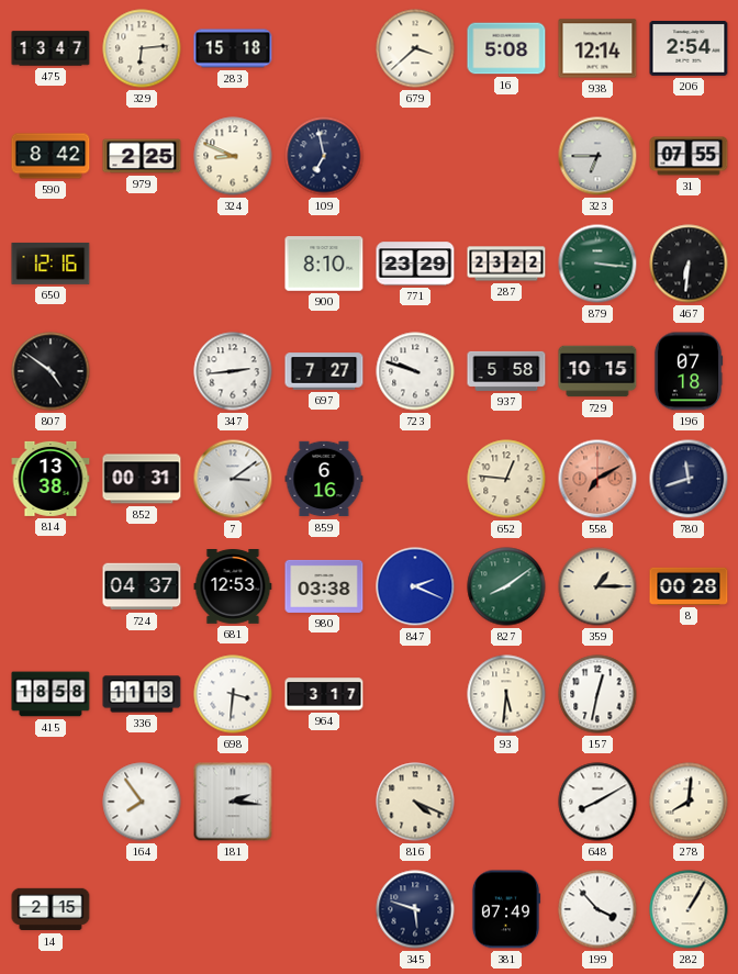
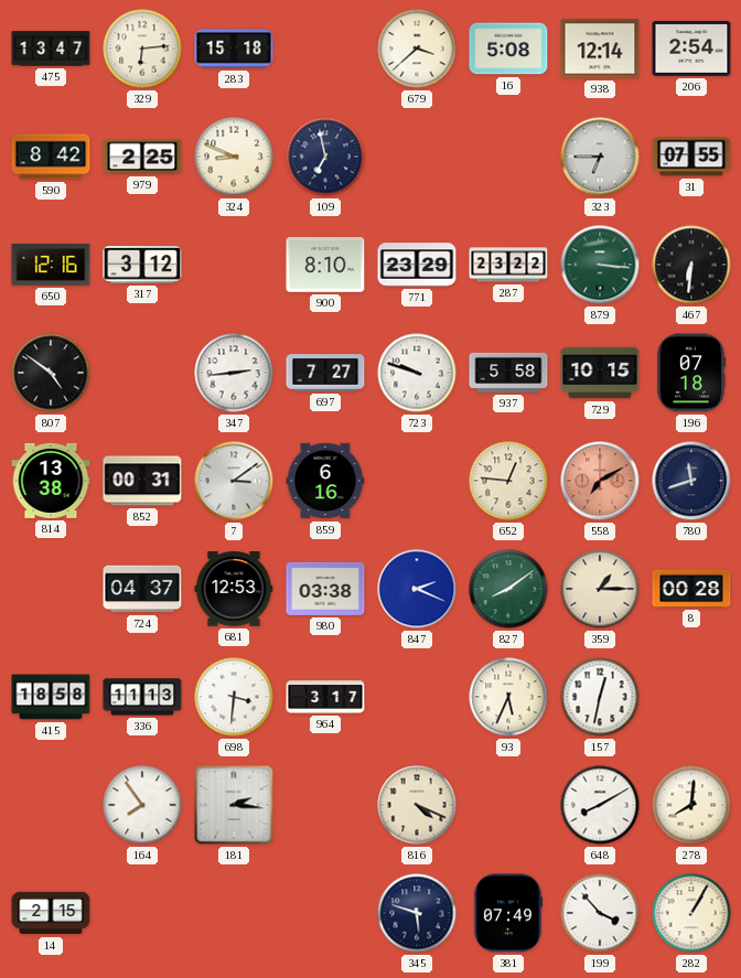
317: none -> 3:12 (142, 266)
93: 5:31 -> 5:34 (508, 697)
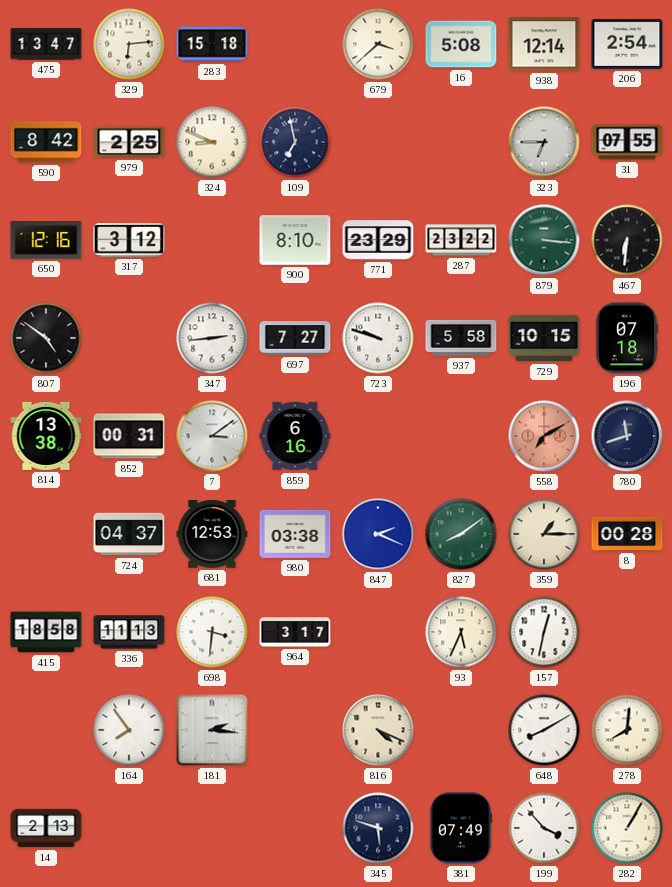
652: 12:46 -> none (508, 481)
14: 2:15 -> 2:13 (46, 828)
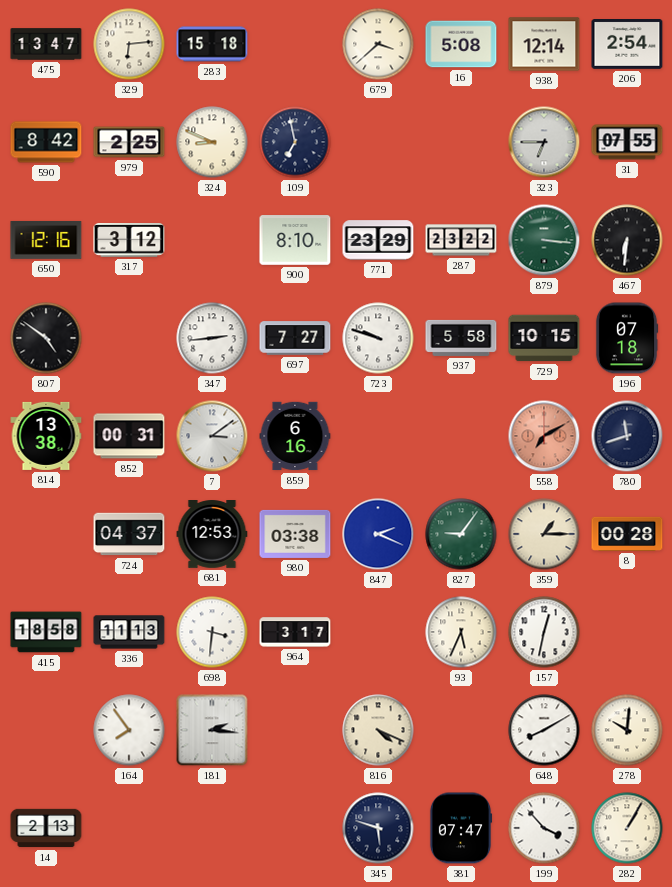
827: 8:09 -> 9:06 (461, 534)
278: 8:01 -> 10:01 (627, 730)
381: 07:49 -> 07:47 (461, 828)
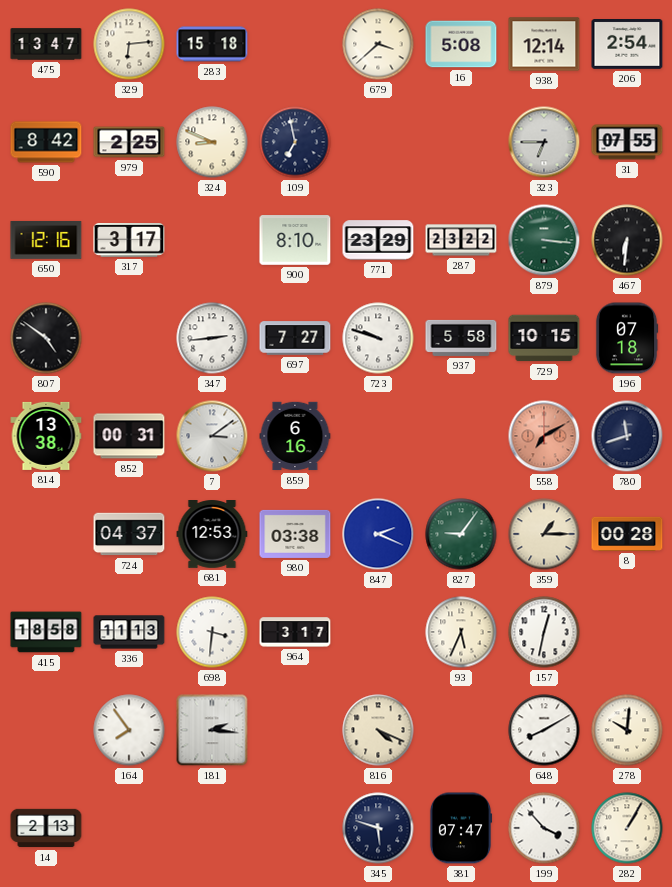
317: 3:12 -> 3:17 (129, 241)
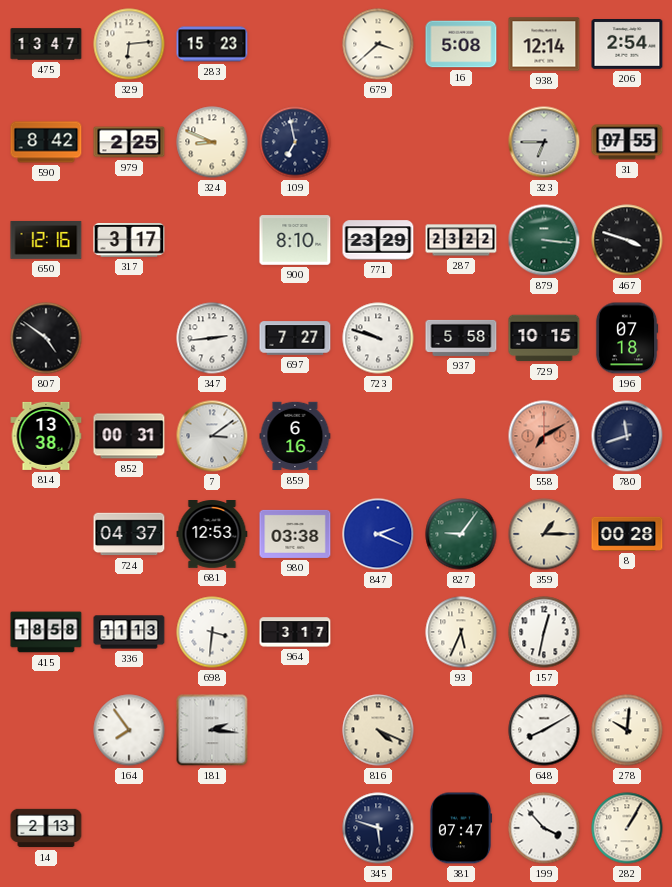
283: 15:18 -> 15:23 (212, 44)
467: 6:31 -> 3:48 (627, 240)
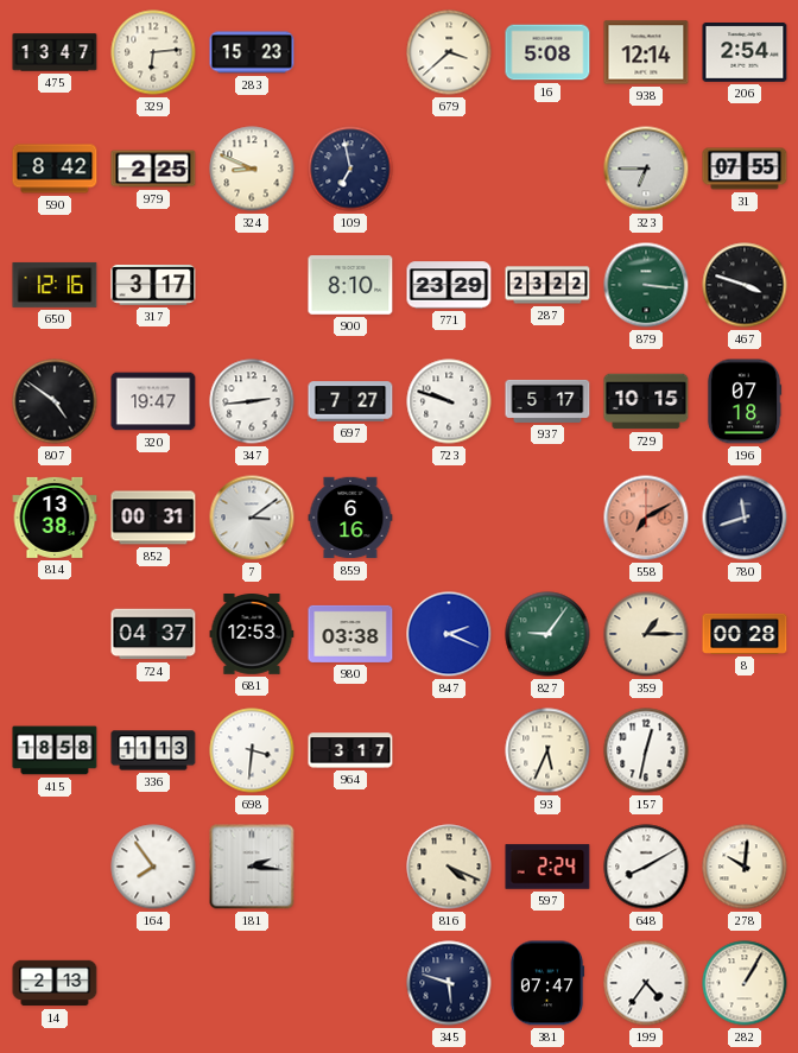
320: none -> 19:47 (153, 401)
937: 5:58 -> 5:17 (547, 401)
597: none -> 2:24 (547, 867)
199: 3:53 -> 4:36 (646, 983)
